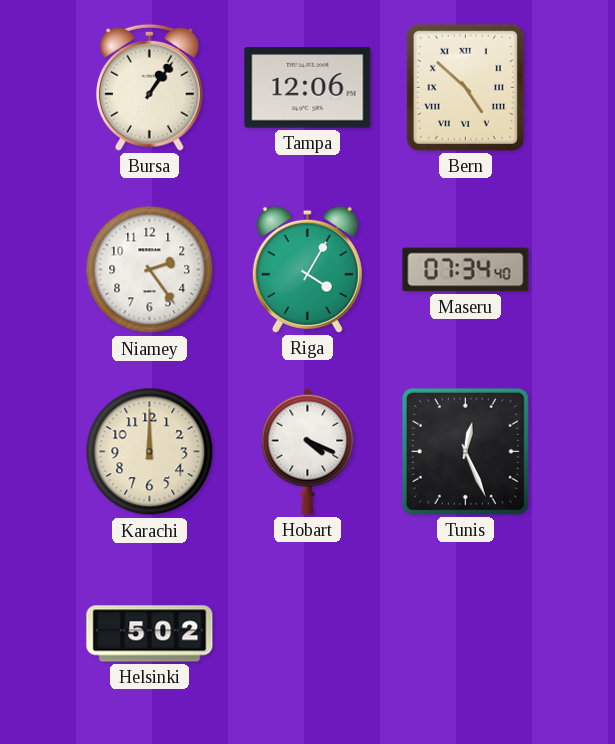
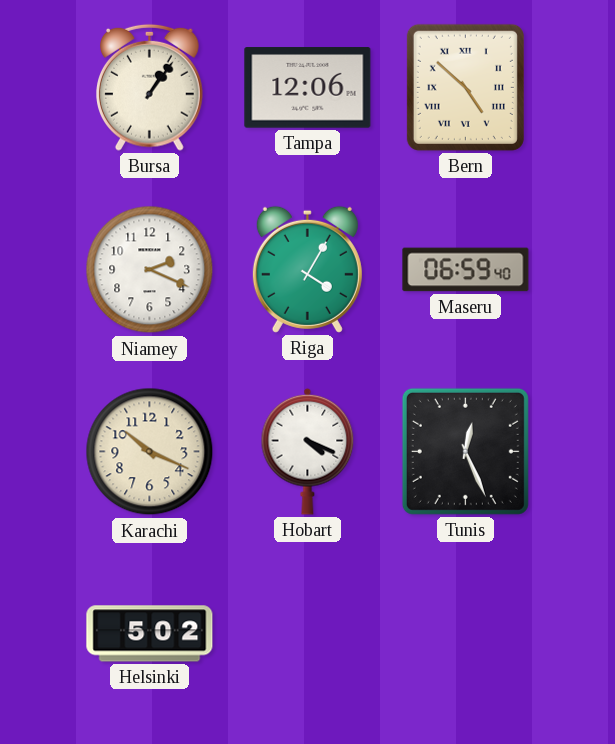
Niamey: 2:24 -> 2:19 (150, 270)
Maseru: 07:34 -> 06:59 (466, 270)
Karachi: 12:00 -> 10:19 (150, 452)
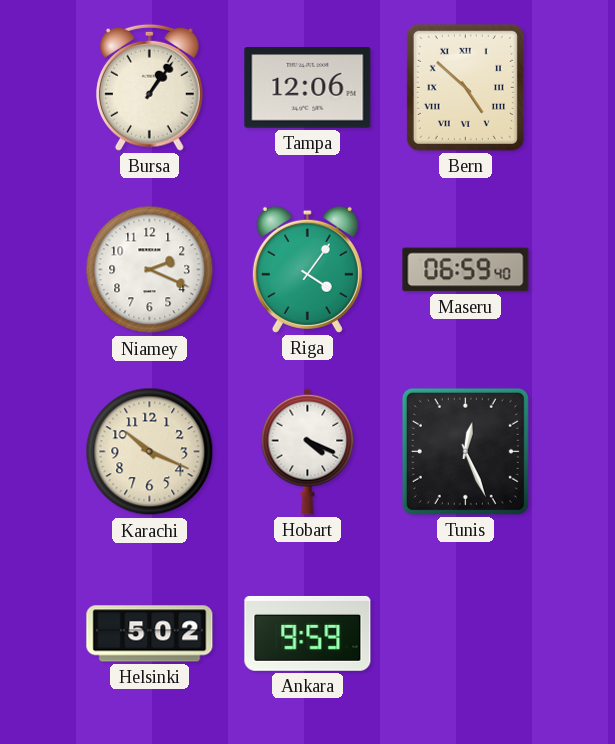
Riga: 4:05 -> 4:06 (307, 269)
Ankara: none -> 9:59 (308, 633)
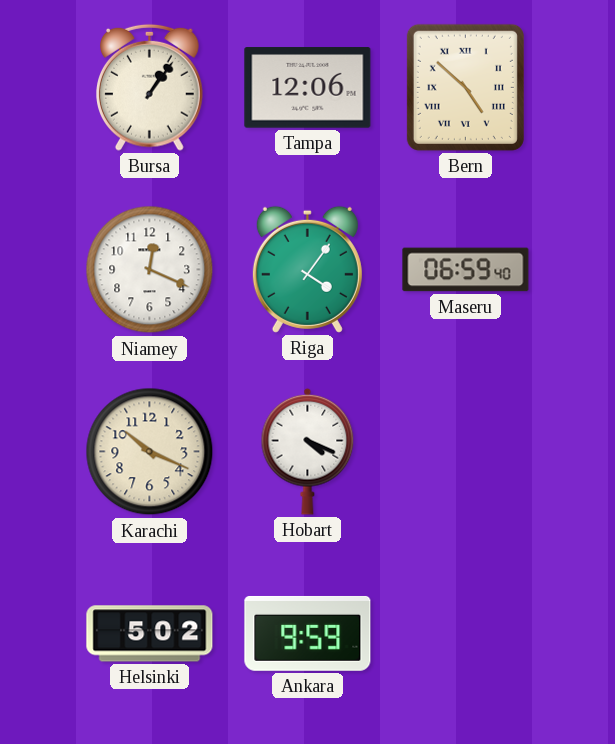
Niamey: 2:19 -> 12:19 (150, 270)
Tunis: 12:26 -> none (465, 451)
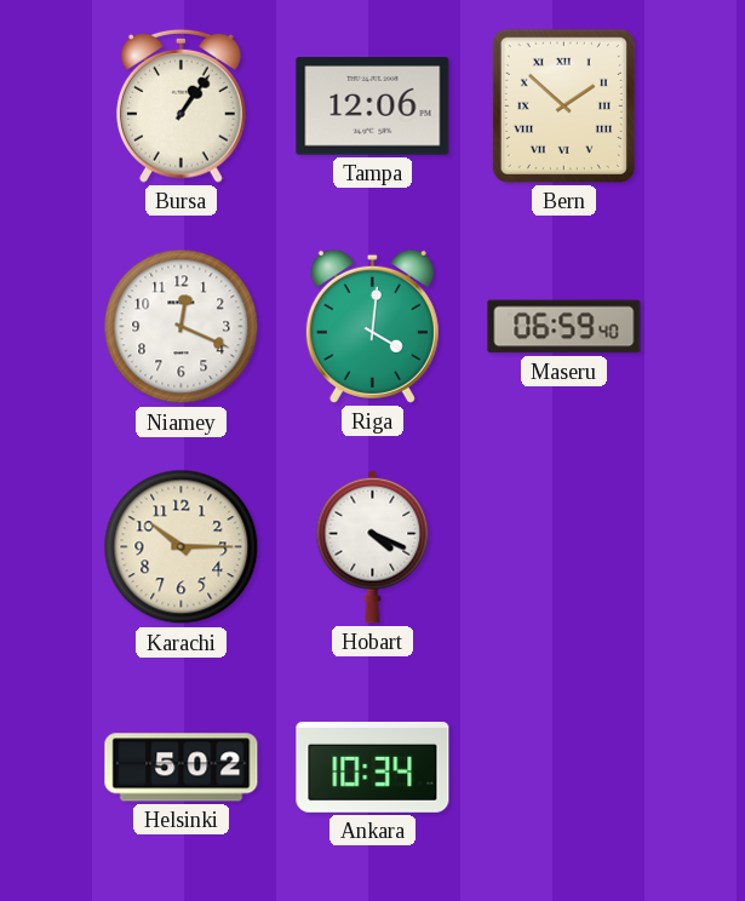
Bern: 4:52 -> 1:52 (563, 105)
Riga: 4:06 -> 4:01 (372, 326)
Karachi: 10:19 -> 10:15 (182, 547)
Ankara: 9:59 -> 10:34 (373, 767)
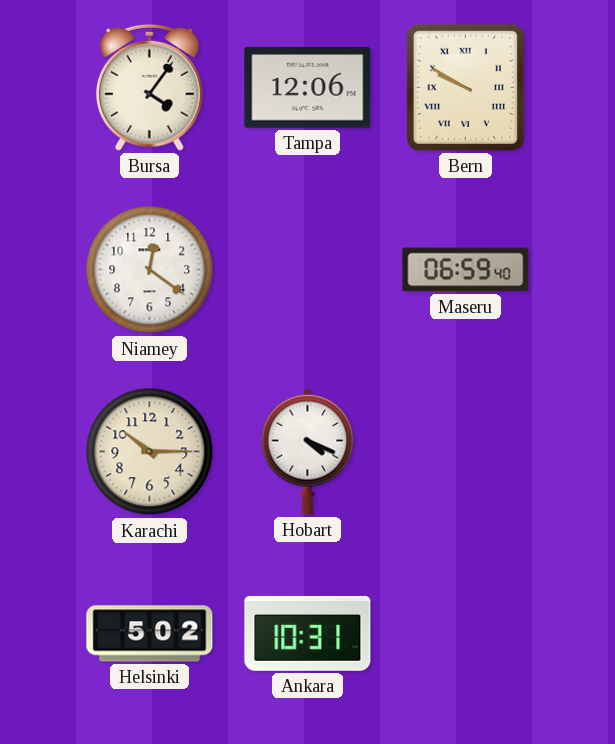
Bursa: 1:06 -> 4:06 (150, 87)
Bern: 1:52 -> 9:50 (465, 87)
Niamey: 12:19 -> 12:21 (150, 270)
Riga: 4:01 -> none (372, 326)
Ankara: 10:34 -> 10:31 (308, 633)
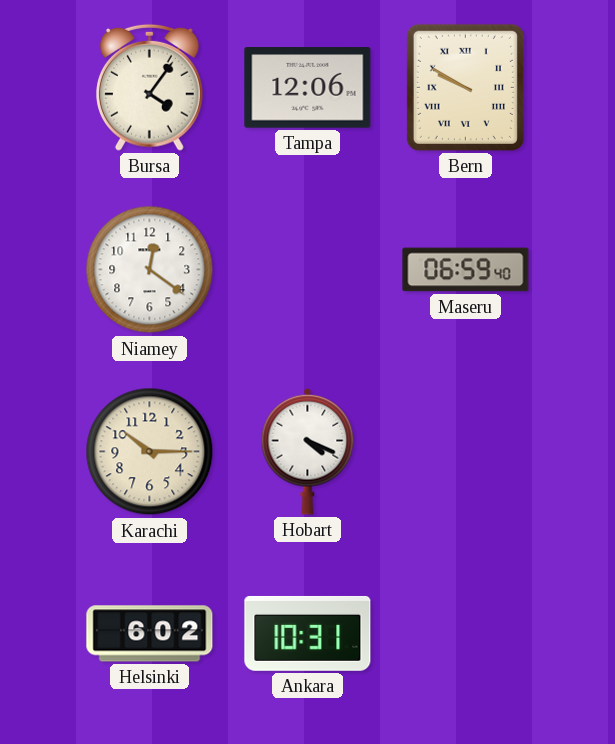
Helsinki: 5:02 -> 6:02 (150, 634)
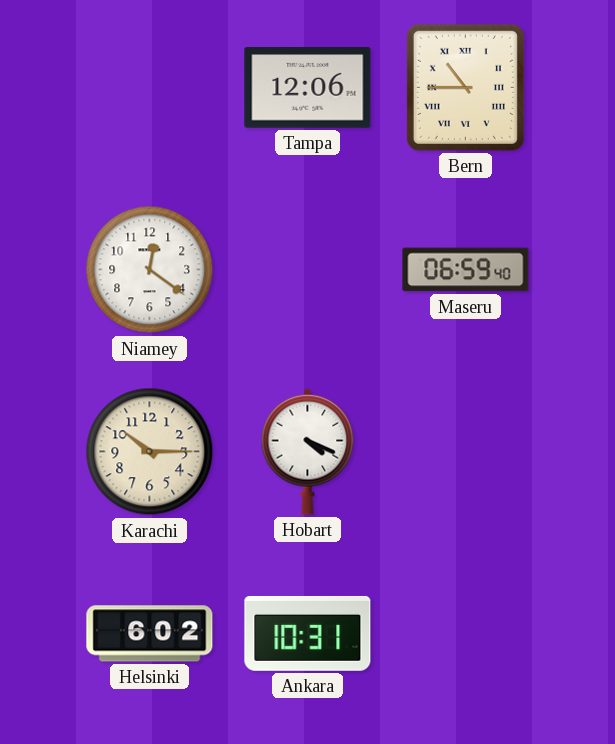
Bursa: 4:06 -> none (150, 87)
Bern: 9:50 -> 10:45 (465, 87)
